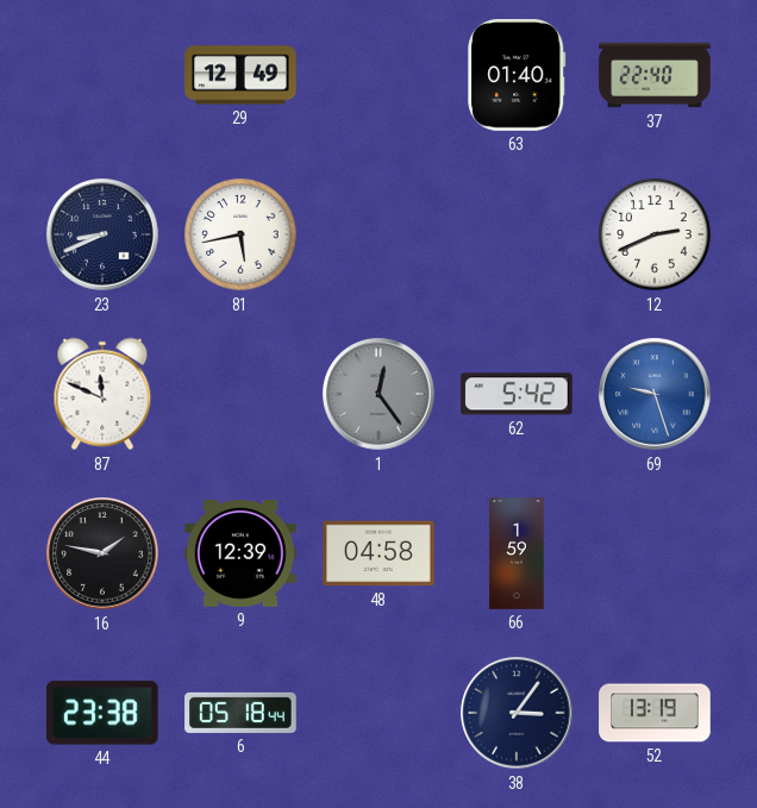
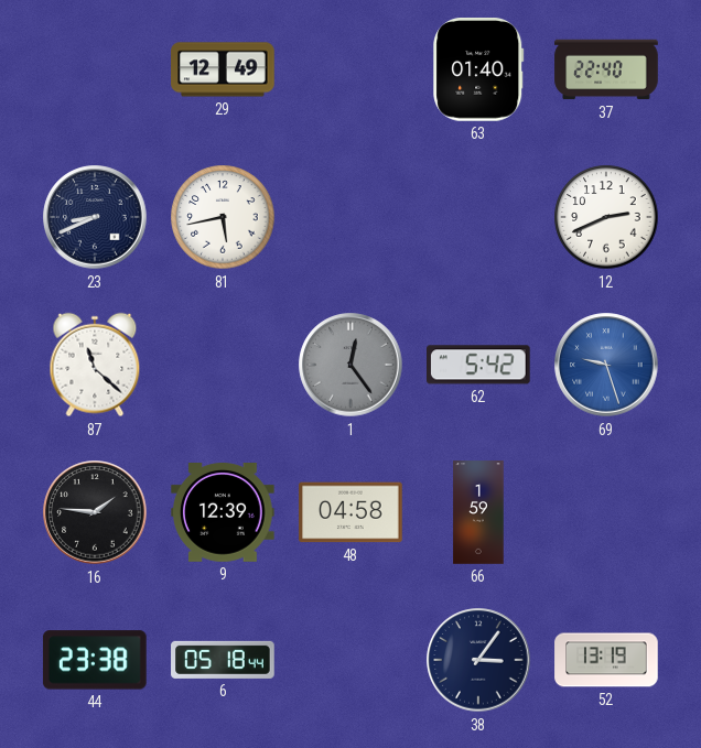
87: 11:49 -> 11:22 (95, 365)
16: 1:47 -> 1:46 (95, 512)
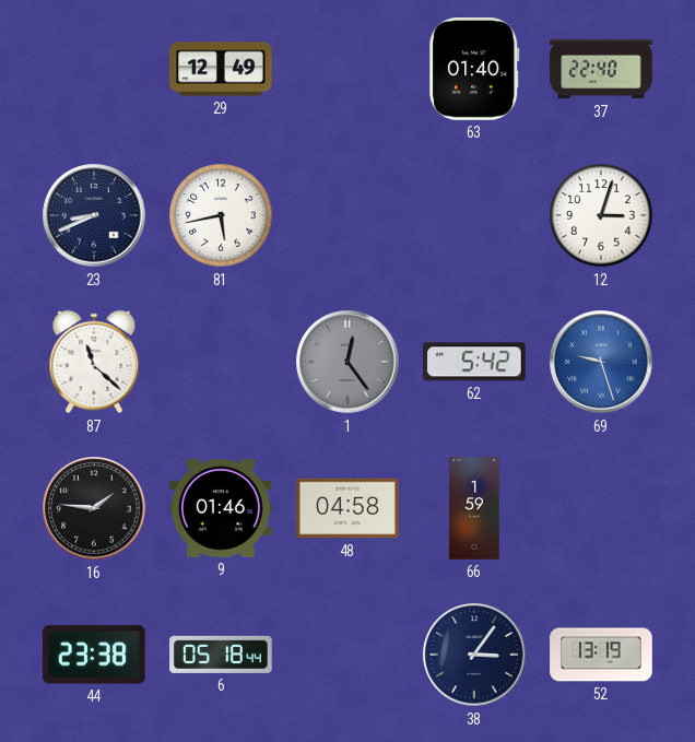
12: 2:41 -> 3:03 (601, 215)
9: 12:39 -> 01:46 (221, 509)
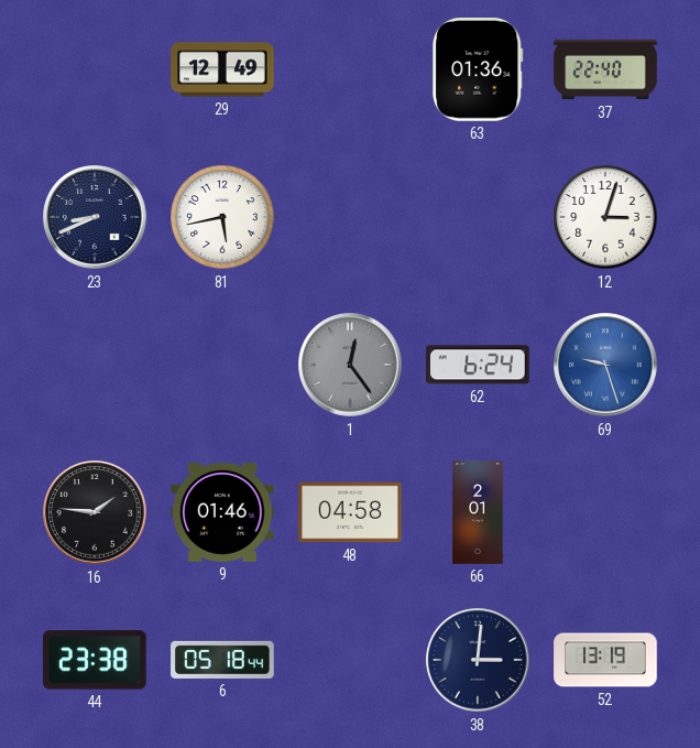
63: 01:40 -> 01:36 (478, 71)
87: 11:22 -> none (94, 362)
62: 5:42 -> 6:24 (479, 365)
66: 1:59 -> 2:01 (478, 512)
38: 3:06 -> 3:01 (478, 660)
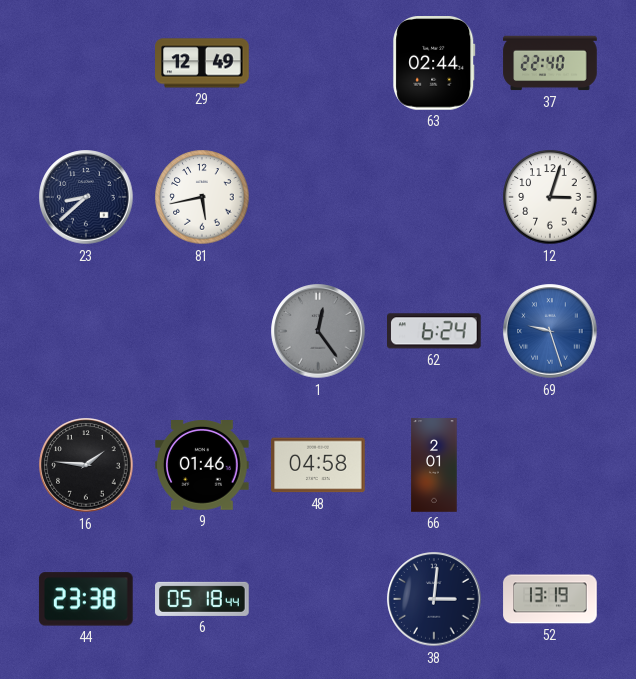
63: 01:36 -> 02:44 (434, 64)
23: 8:41 -> 8:38 (86, 197)
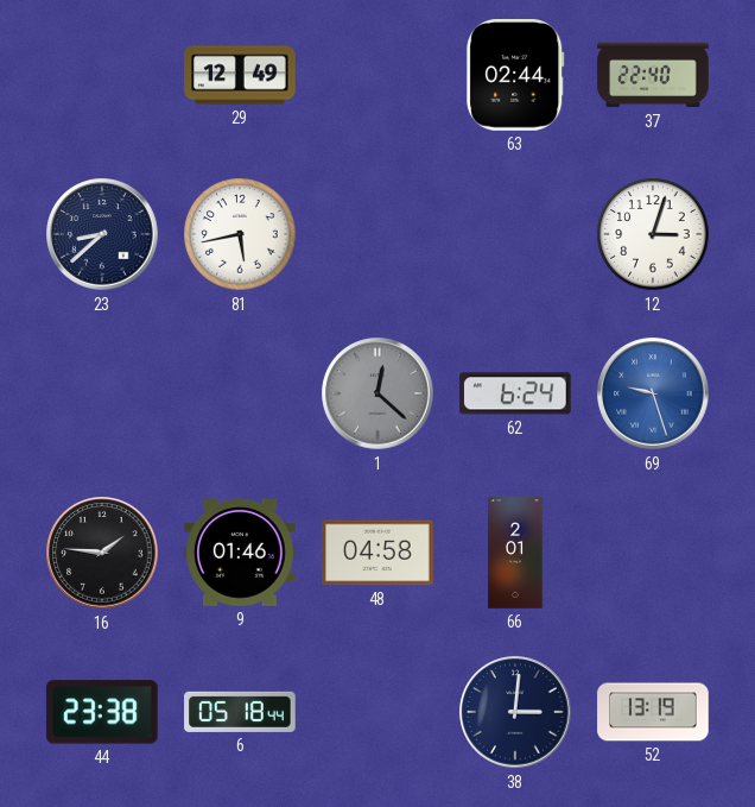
1: 12:24 -> 12:22 (377, 393)
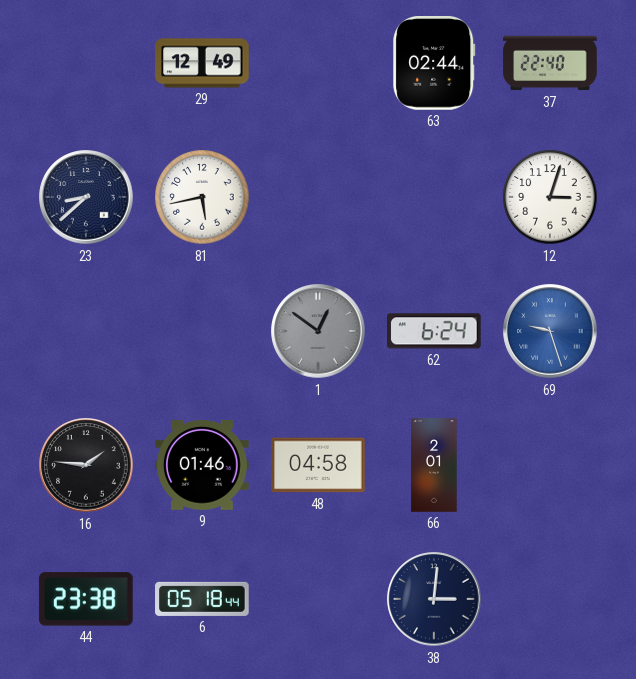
1: 12:22 -> 12:51 (318, 331)
52: 13:19 -> none (653, 712)
